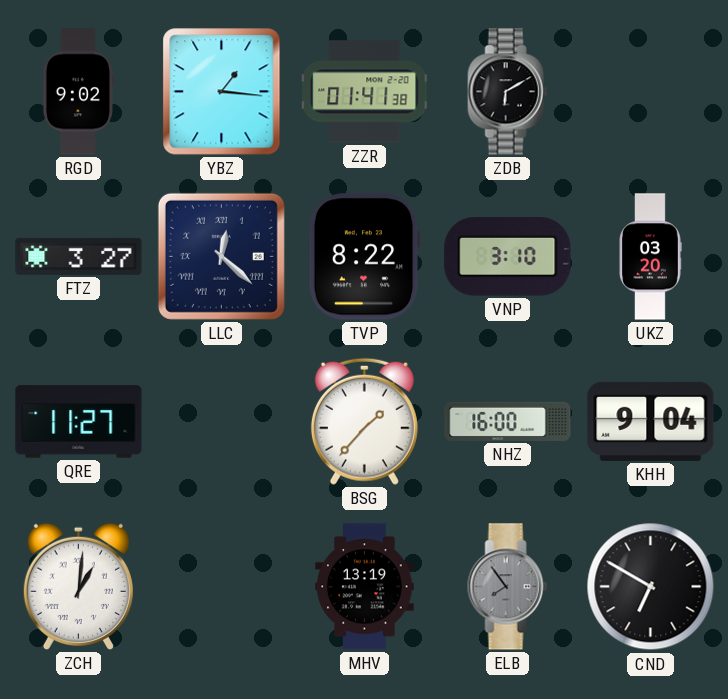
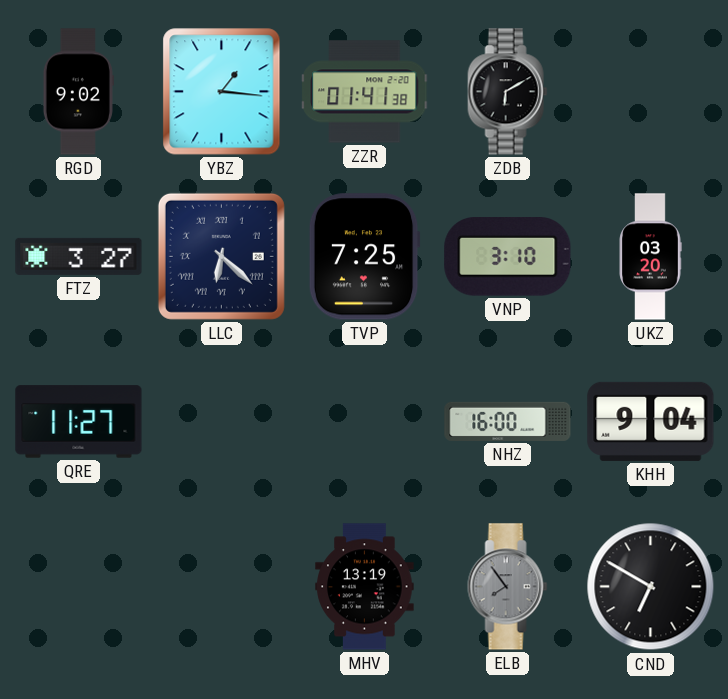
LLC: 12:22 -> 6:22 (221, 256)
TVP: 8:22 -> 7:25 (364, 257)
BSG: 1:37 -> none (364, 421)
ZCH: 1:01 -> none (78, 586)
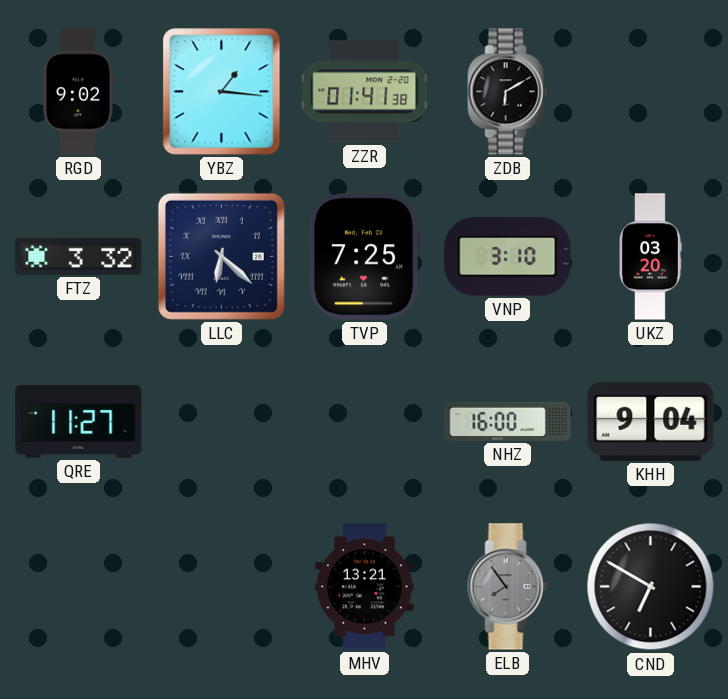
FTZ: 3:27 -> 3:32 (79, 256)
MHV: 13:19 -> 13:21 (365, 587)
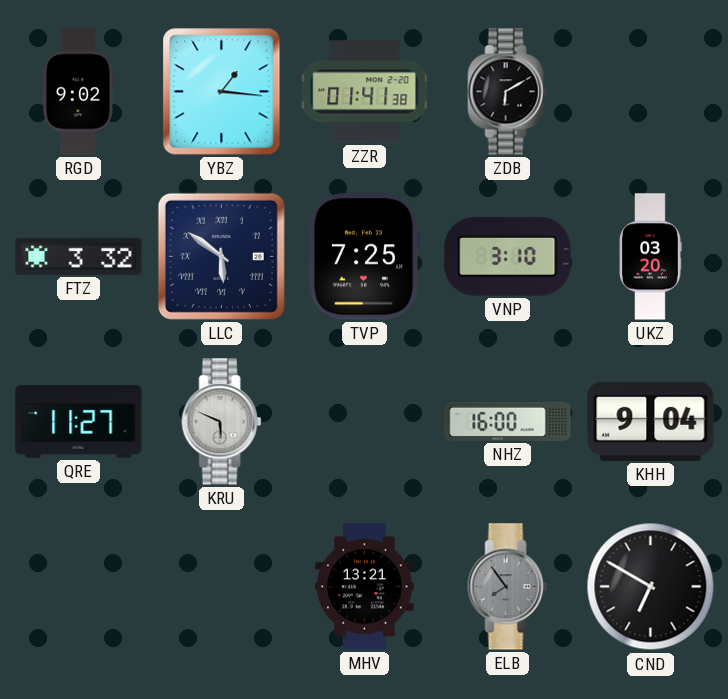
LLC: 6:22 -> 5:51 (221, 256)
KRU: none -> 5:49 (222, 422)
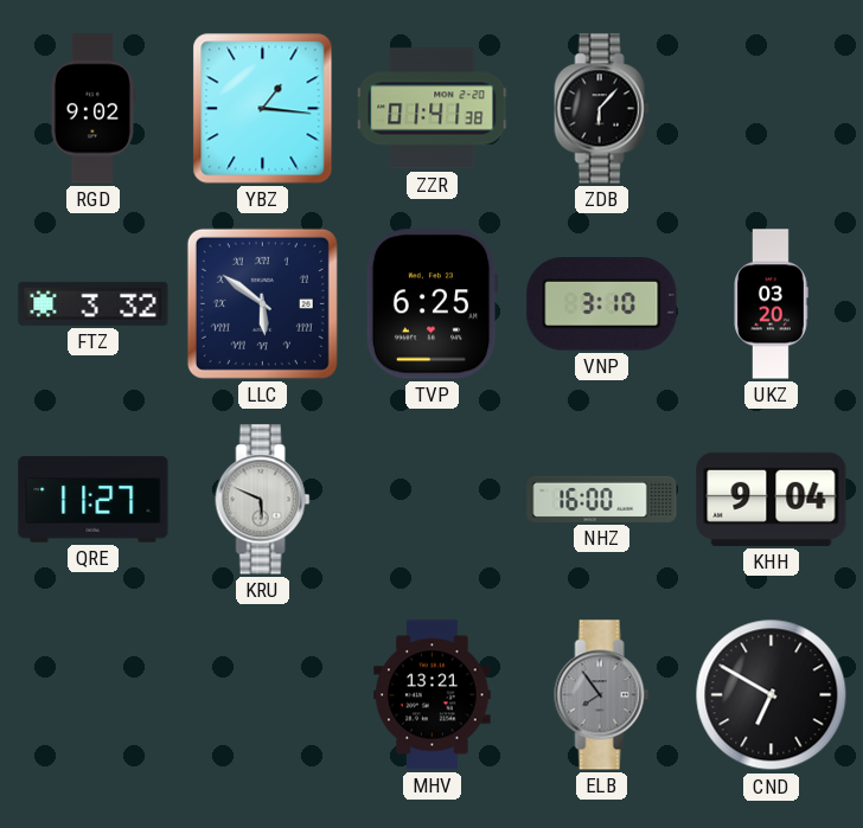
ZDB: 6:10 -> 6:07 (602, 109)
TVP: 7:25 -> 6:25 (431, 304)
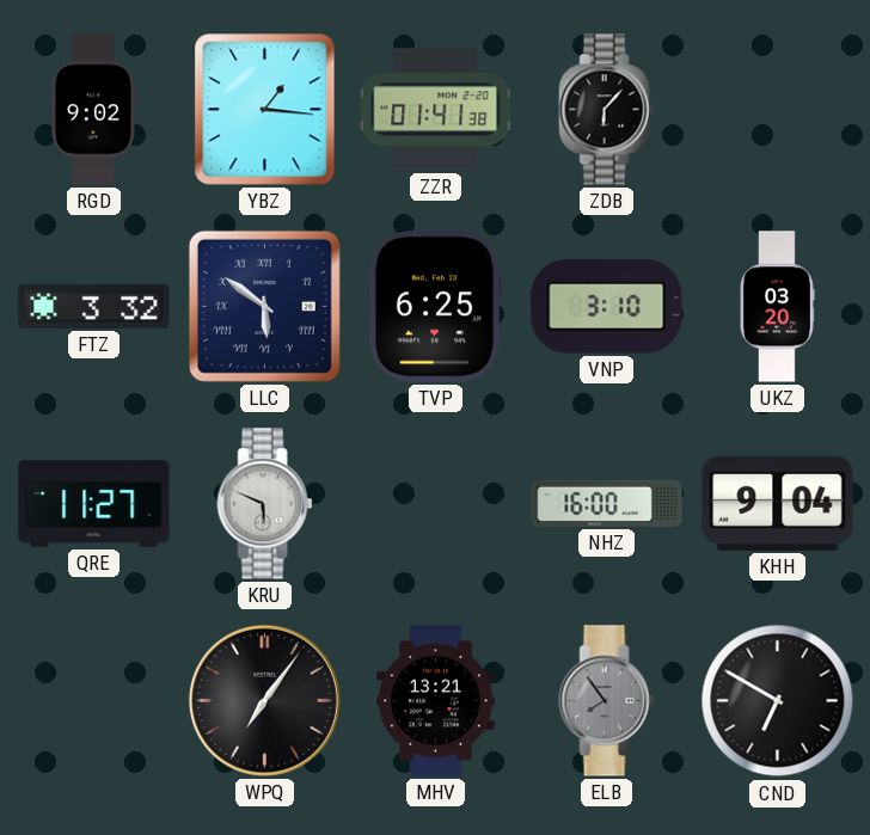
WPQ: none -> 7:06 (264, 700)
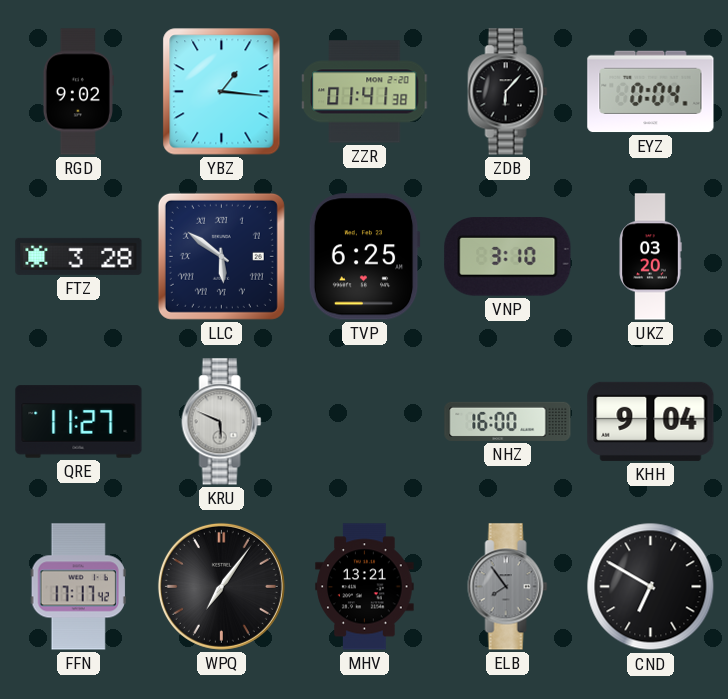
EYZ: none -> 0:04 (651, 92)
FTZ: 3:32 -> 3:28 (79, 256)
FFN: none -> 17:17 (78, 587)
